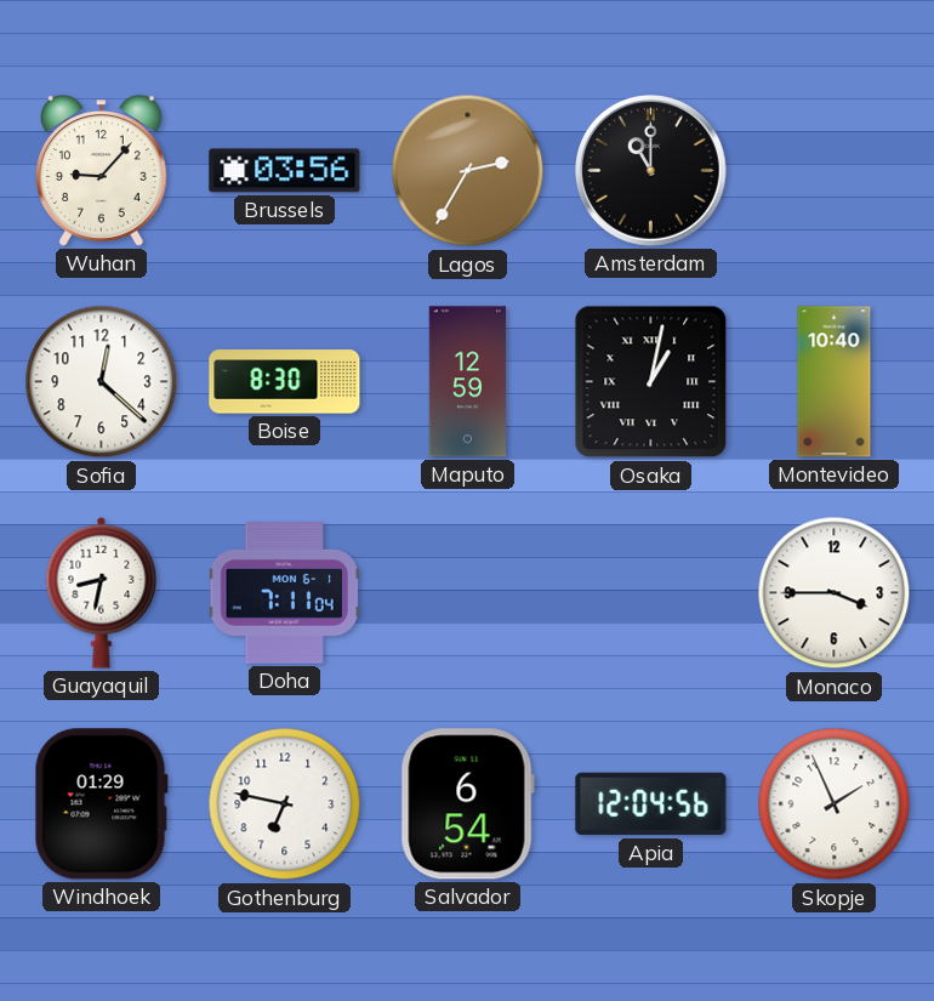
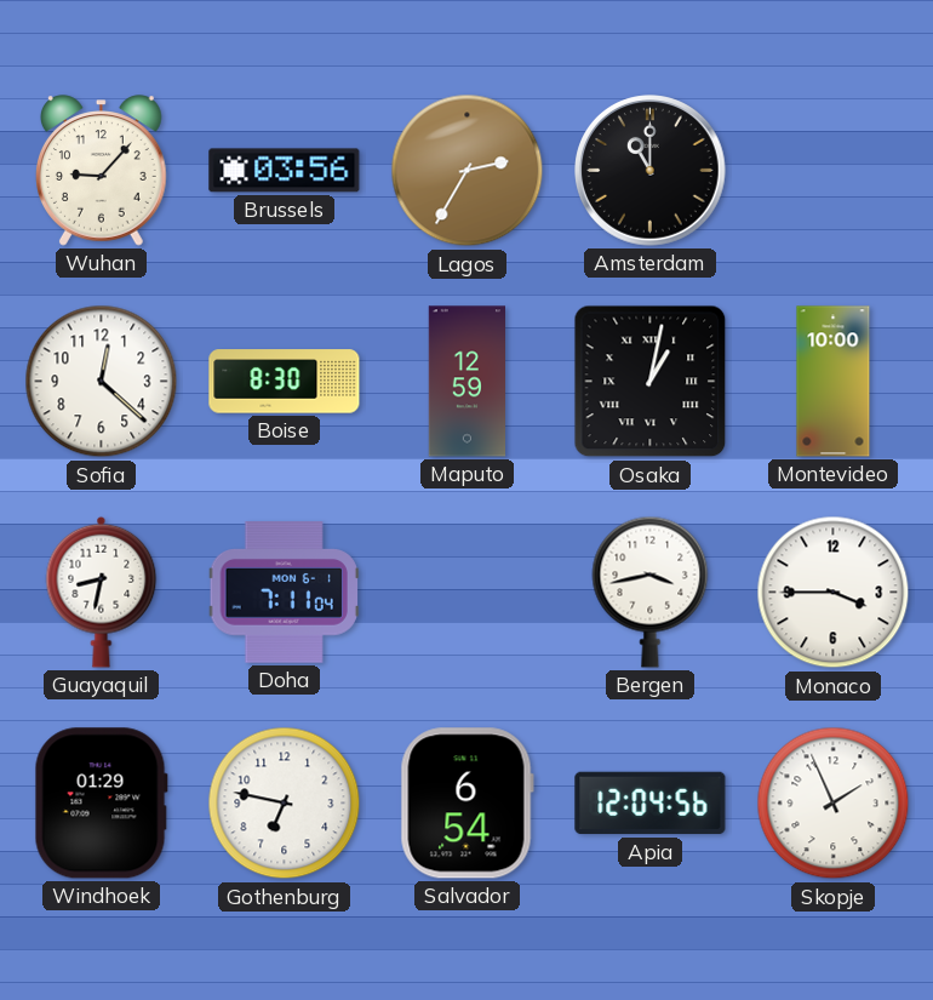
Montevideo: 10:40 -> 10:00 (834, 382)
Bergen: none -> 3:43 (651, 592)
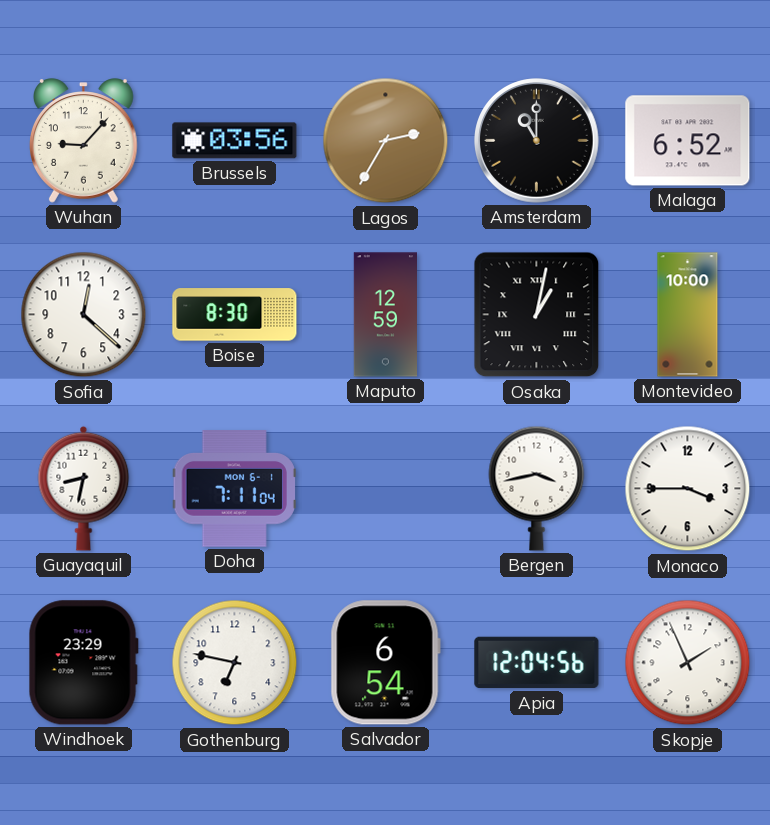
Malaga: none -> 6:52 (688, 141)
Windhoek: 01:29 -> 23:29 (83, 663)
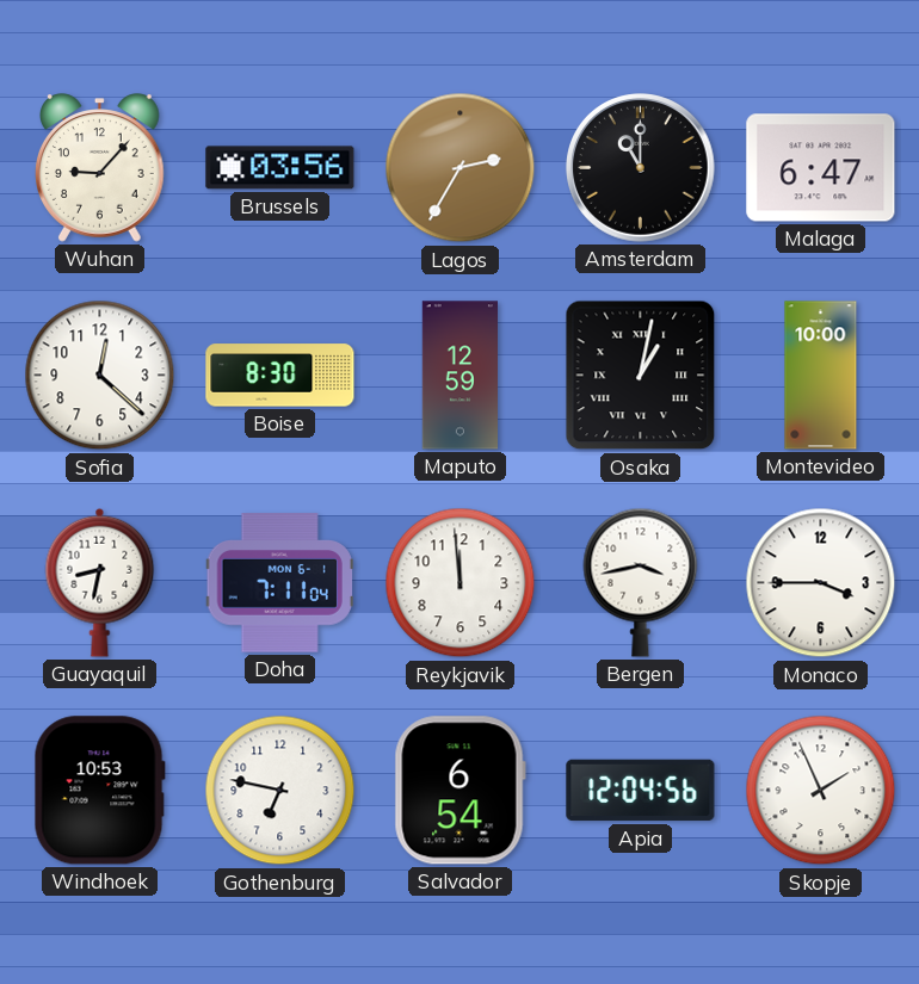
Malaga: 6:52 -> 6:47 (821, 168)
Reykjavik: none -> 11:59 (461, 583)
Windhoek: 23:29 -> 10:53 (99, 791)
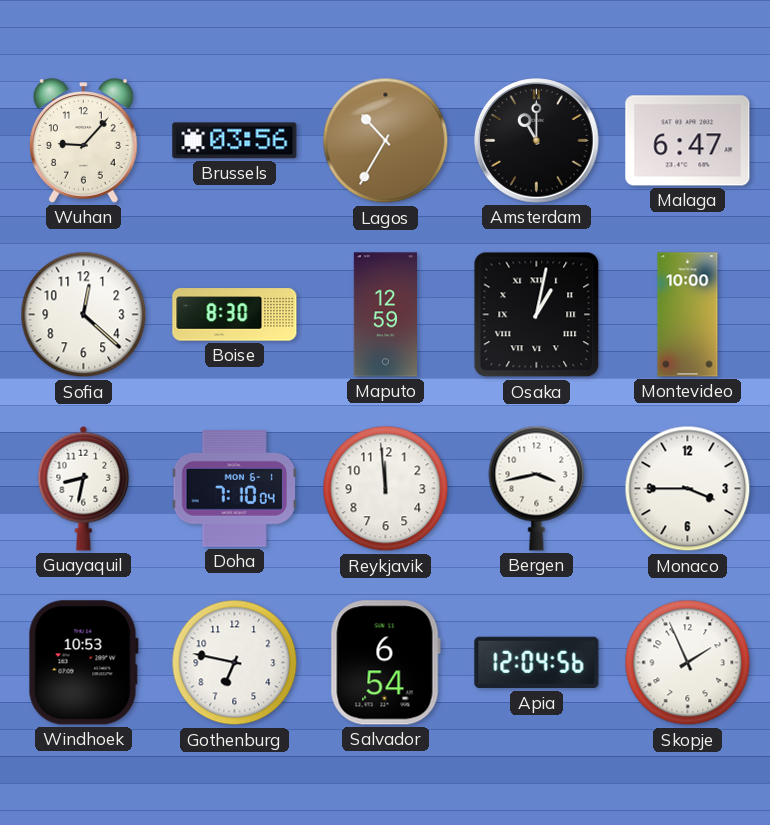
Lagos: 2:35 -> 10:35 (386, 141)
Doha: 7:11 -> 7:10 (234, 489)
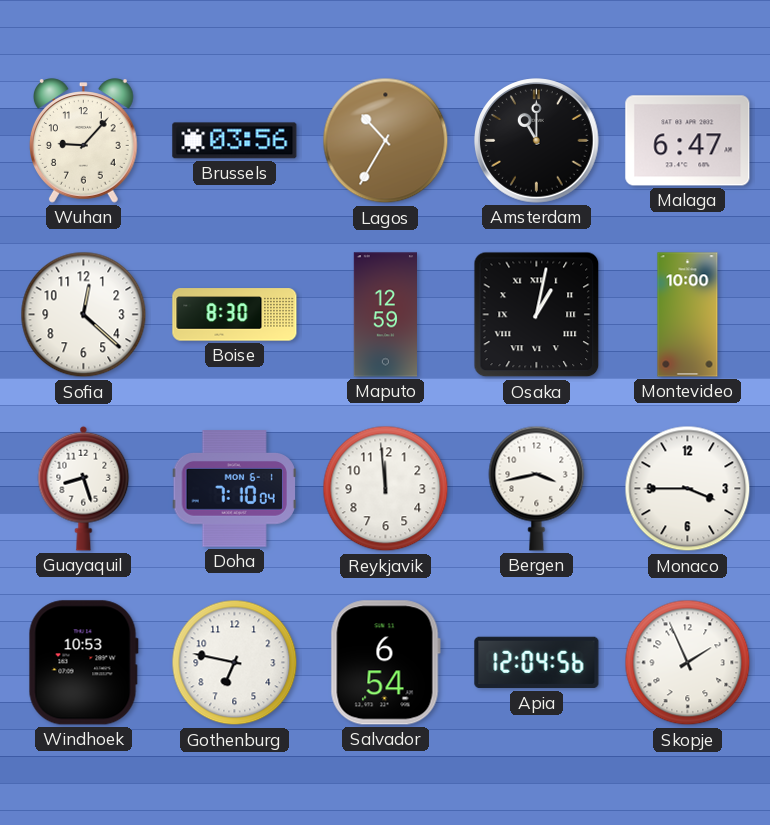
Guayaquil: 8:32 -> 8:27 (84, 488)
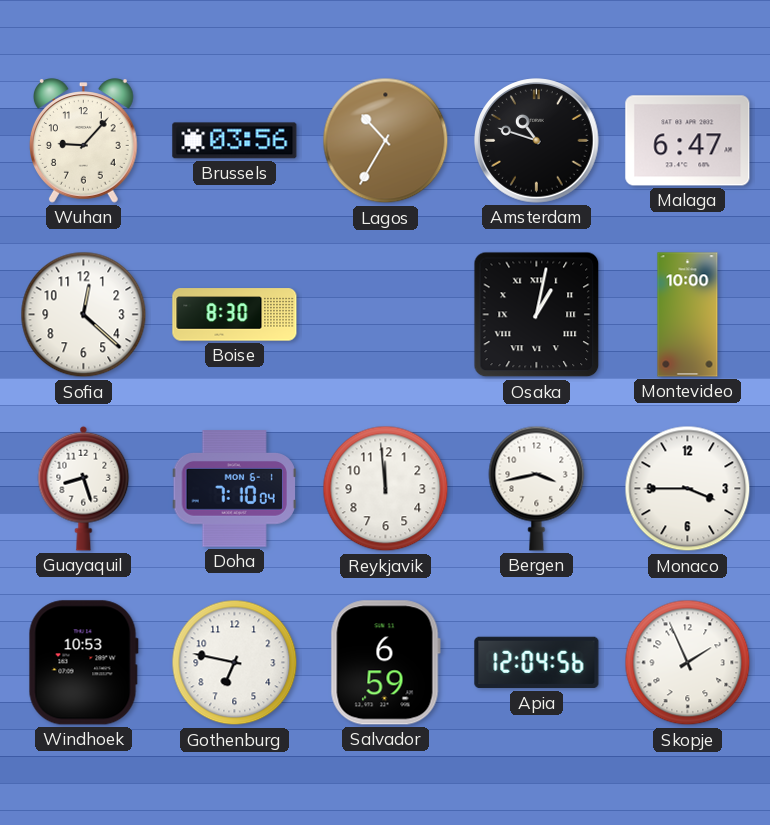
Amsterdam: 11:00 -> 10:48 (537, 141)
Maputo: 12:59 -> none (385, 315)
Salvador: 6:54 -> 6:59 (385, 663)
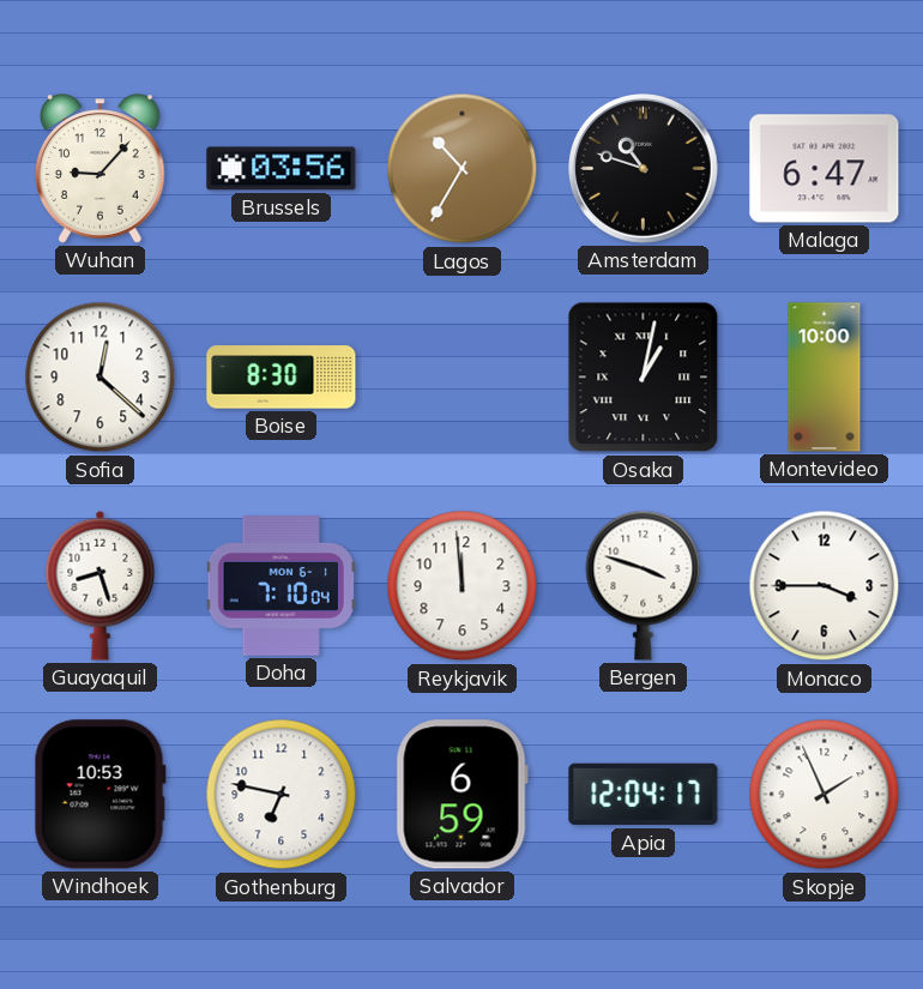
Bergen: 3:43 -> 3:48 (644, 585)
Apia: 12:04:56 -> 12:04:17 (644, 795)
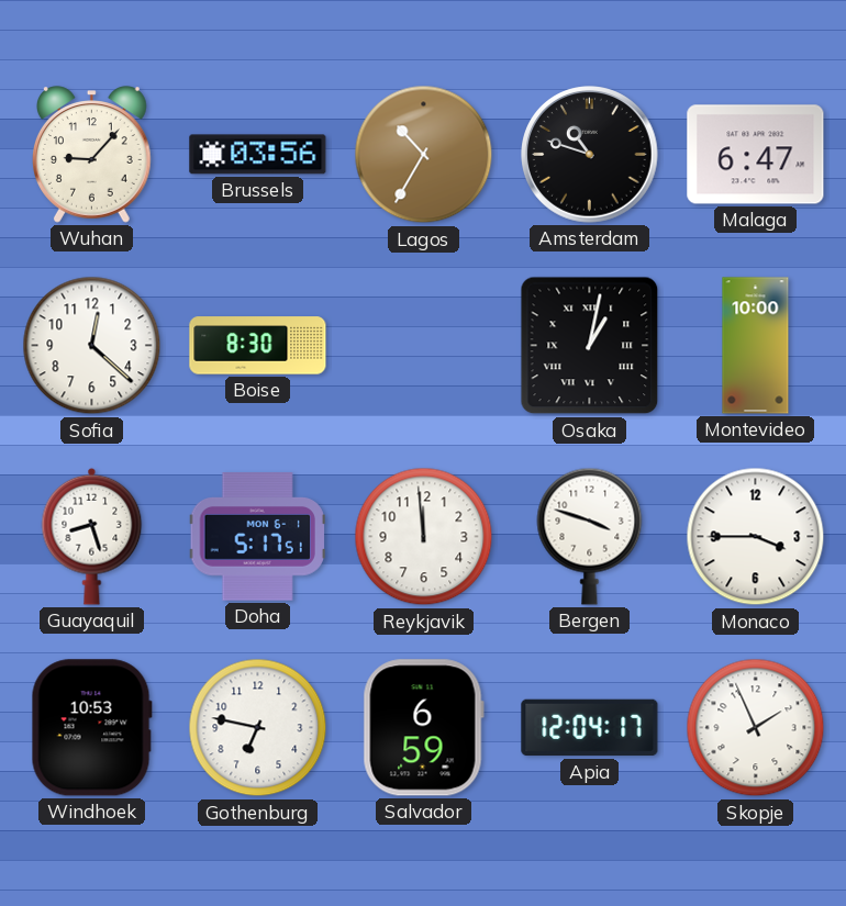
Doha: 7:10 -> 5:17 (257, 537)
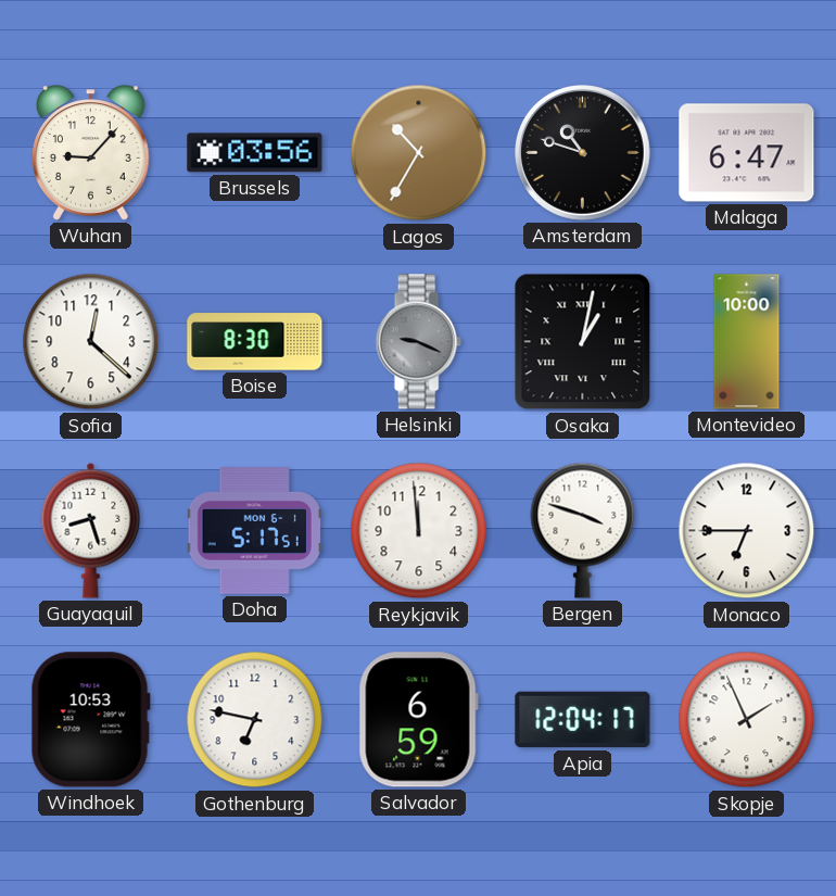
Helsinki: none -> 9:19 (418, 342)
Monaco: 3:45 -> 6:45 (747, 531)
